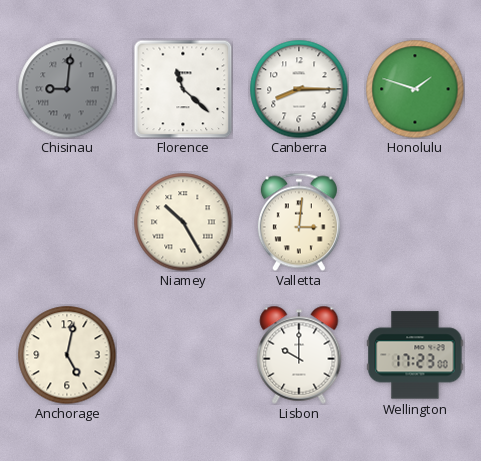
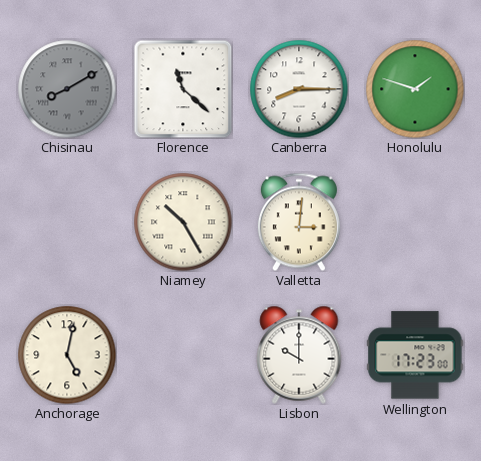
Chisinau: 9:01 -> 8:10 (67, 89)
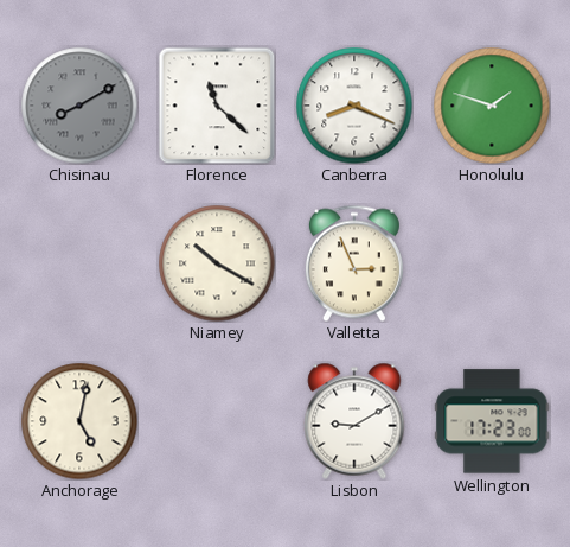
Canberra: 8:15 -> 8:19 (354, 106)
Niamey: 10:25 -> 10:20 (217, 263)
Valletta: 3:01 -> 2:56 (354, 263)
Lisbon: 10:00 -> 9:10 (354, 421)
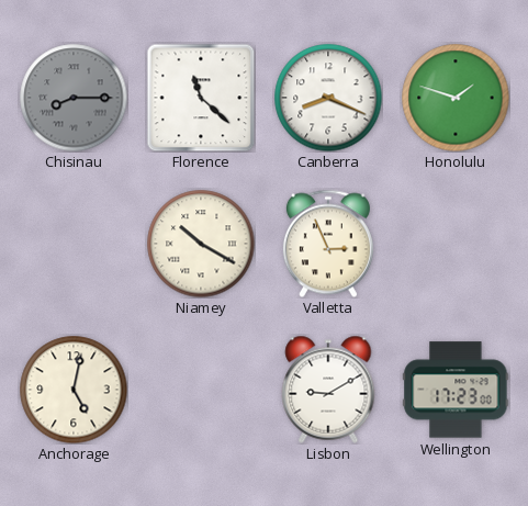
Chisinau: 8:10 -> 8:15 (74, 98)
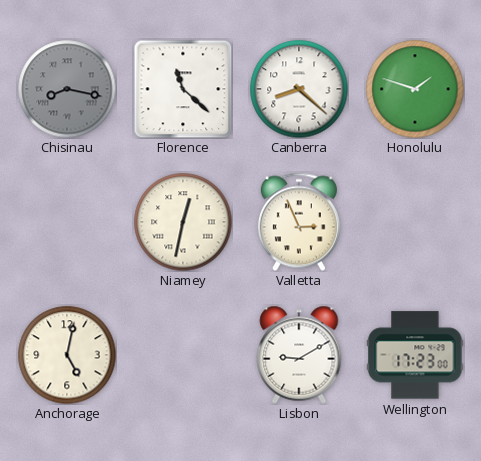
Chisinau: 8:15 -> 8:17 (67, 89)
Canberra: 8:19 -> 8:22 (299, 89)
Niamey: 10:20 -> 12:32 (183, 222)
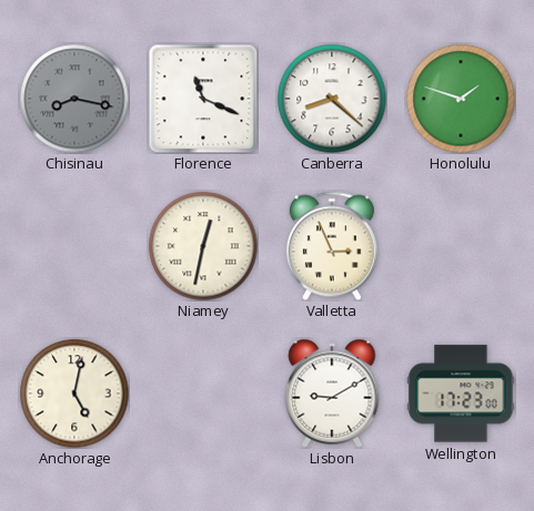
Florence: 11:22 -> 11:19 (203, 99)
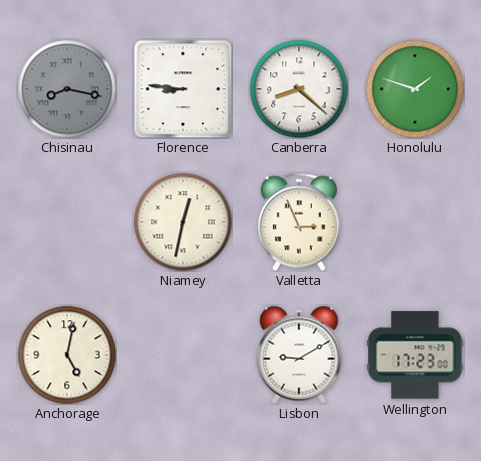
Florence: 11:19 -> 8:46 (183, 89)
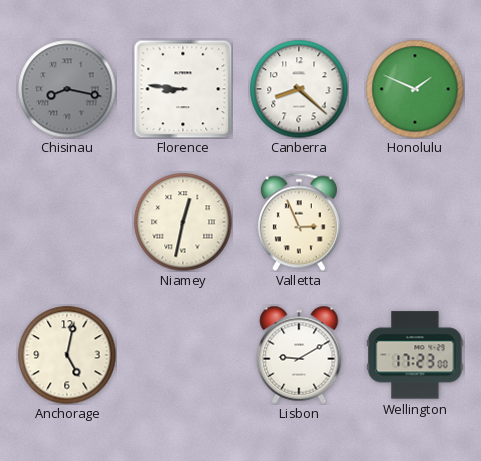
Honolulu: 1:48 -> 1:49 (415, 89)
